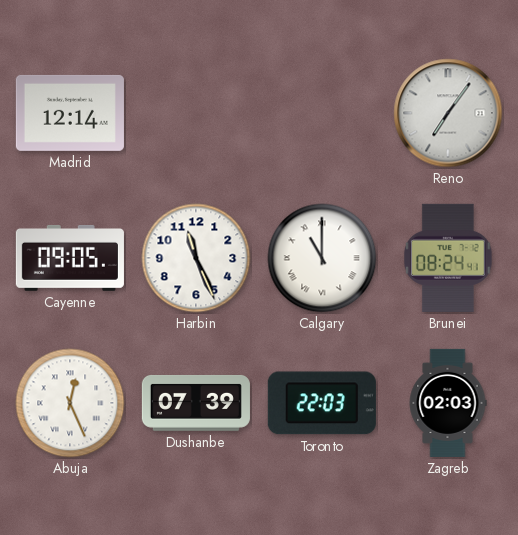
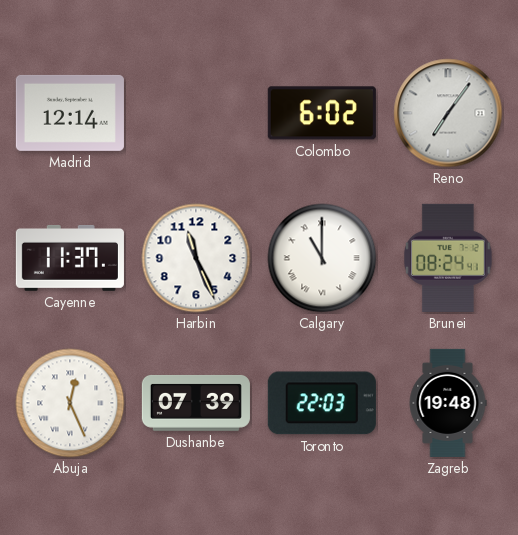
Colombo: none -> 6:02 (322, 113)
Cayenne: 09:05 -> 11:37 (70, 258)
Zagreb: 02:03 -> 19:48 (448, 403)
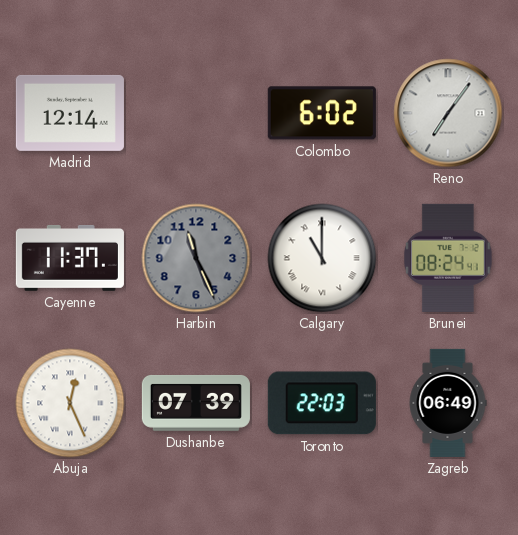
Harbin dial: white -> grey (196, 258)
Zagreb: 19:48 -> 06:49 (448, 403)
